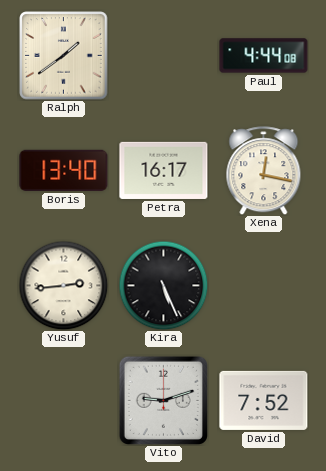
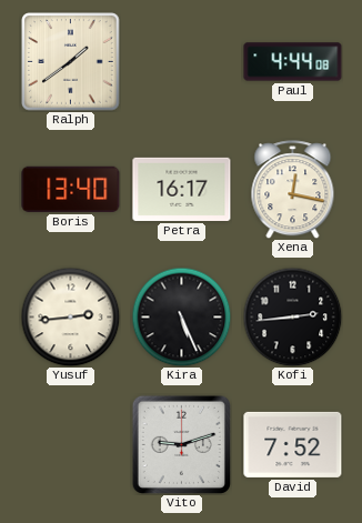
Kofi: none -> 2:44 (292, 316)
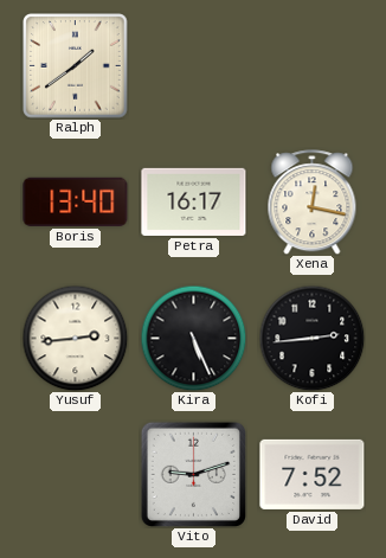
Paul: 4:44 -> none (293, 62)
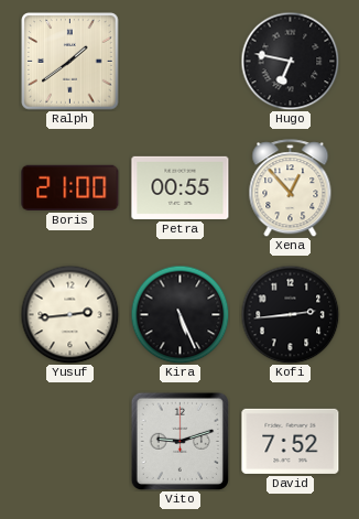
Hugo: none -> 6:47 (290, 61)
Boris: 13:40 -> 21:00 (70, 187)
Petra: 16:17 -> 00:55 (181, 187)
Xena: 12:17 -> 12:53 (291, 188)
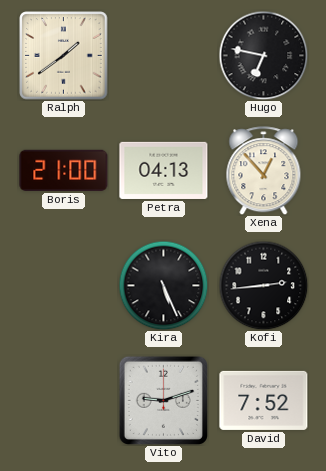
Petra: 00:55 -> 04:13 (164, 170)
Yusuf: 2:44 -> none (69, 314)
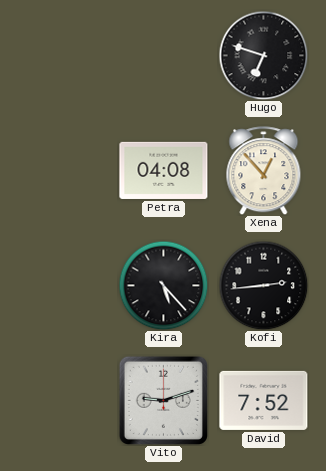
Ralph: 1:39 -> none (64, 56)
Hugo: 6:47 -> 6:48 (263, 55)
Boris: 21:00 -> none (64, 170)
Petra: 04:13 -> 04:08 (164, 170)
Kira: 5:26 -> 5:23 (163, 285)
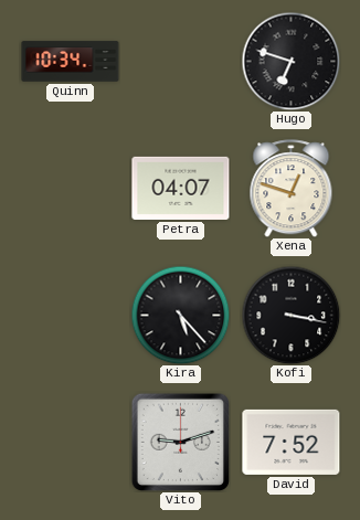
Quinn: none -> 10:34 (71, 62)
Petra: 04:08 -> 04:07 (181, 188)
Xena: 12:53 -> 12:48 (292, 189)
Kofi: 2:44 -> 3:17 (290, 315)
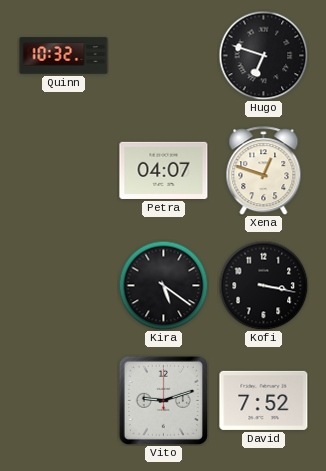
Quinn: 10:34 -> 10:32 (64, 56)
Kira: 5:23 -> 5:21 (163, 285)
